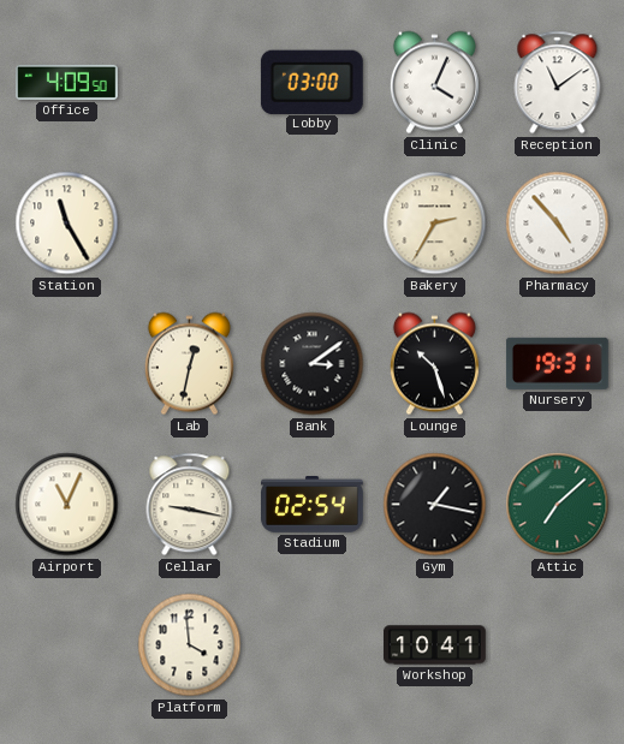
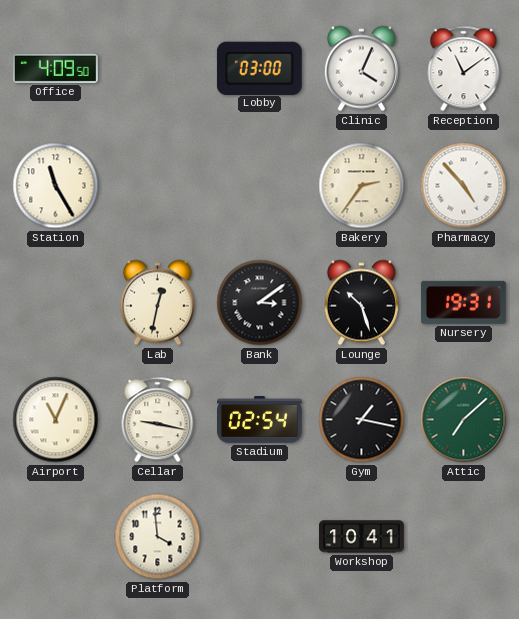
Bakery: 2:35 -> 2:36 (362, 186)
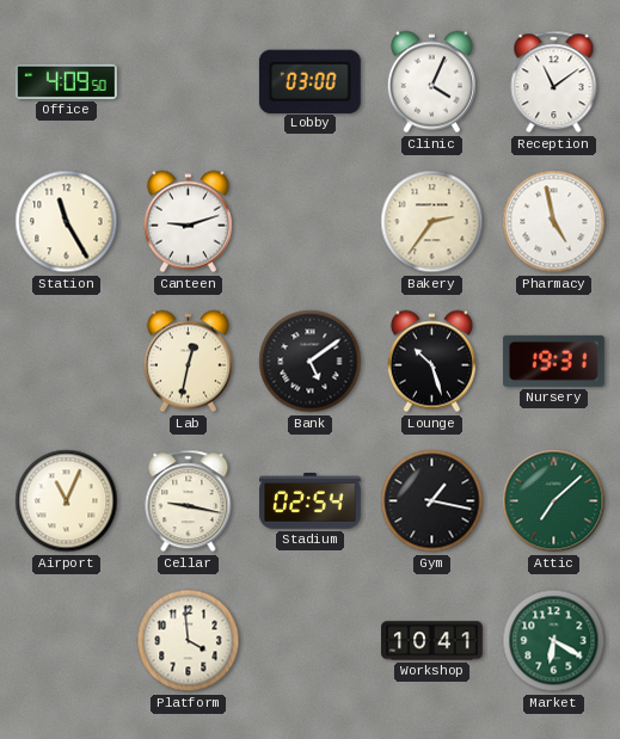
Canteen: none -> 9:12 (188, 222)
Pharmacy: 4:53 -> 4:58 (554, 222)
Bank: 3:09 -> 5:09 (311, 362)
Market: none -> 6:20 (554, 641)
